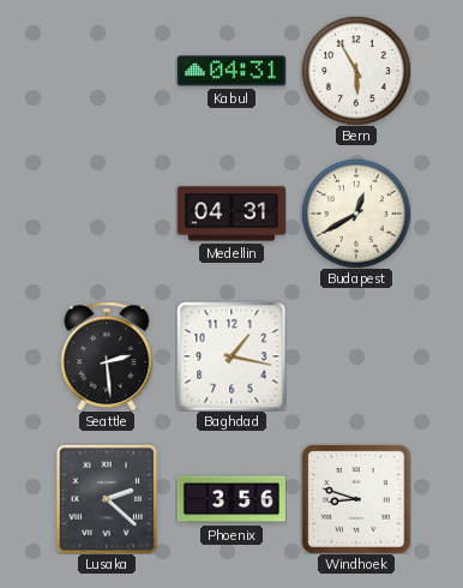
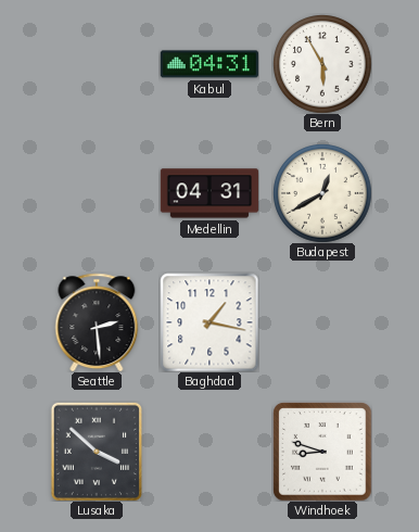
Lusaka: 2:22 -> 3:52 (97, 452)
Phoenix: 3:56 -> none (231, 499)
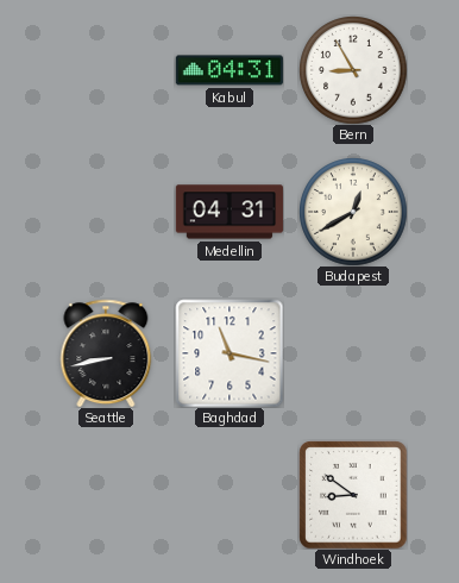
Bern: 5:55 -> 8:55 (353, 70)
Seattle: 2:29 -> 8:43 (106, 353)
Baghdad: 1:17 -> 11:17 (229, 353)
Lusaka: 3:52 -> none (97, 452)
Windhoek: 8:48 -> 8:51 (353, 495)
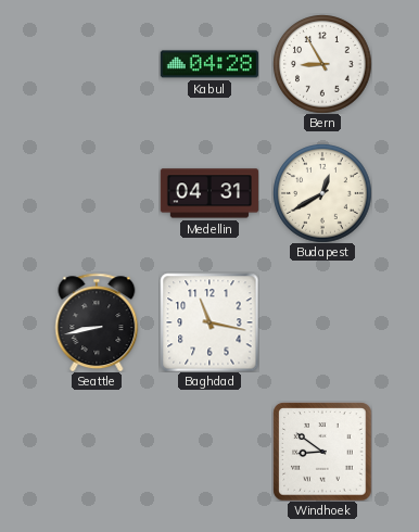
Kabul: 04:31 -> 04:28 (210, 64)
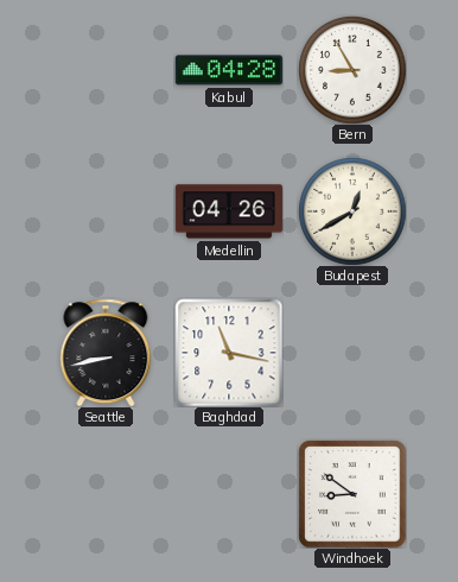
Medellin: 04:31 -> 04:26 (229, 211)
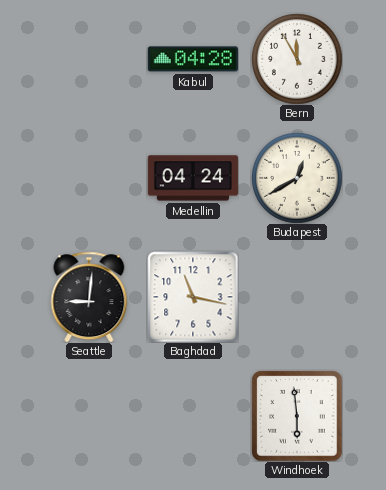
Bern: 8:55 -> 11:55 (297, 59)
Medellin: 04:26 -> 04:24 (193, 178)
Seattle: 8:43 -> 9:01 (89, 297)
Windhoek: 8:51 -> 5:59 (297, 416)
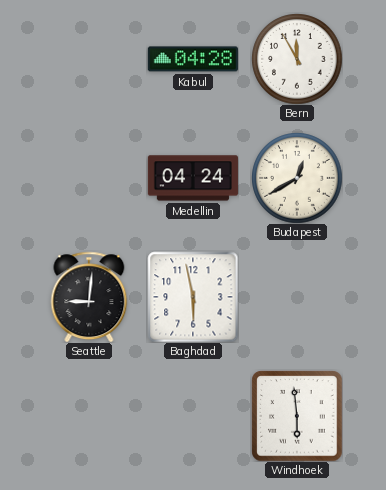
Baghdad: 11:17 -> 5:58 (193, 297)
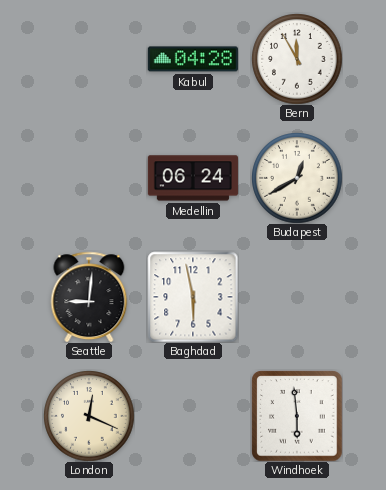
Medellin: 04:24 -> 06:24 (193, 178)
London: none -> 12:19 (89, 416)
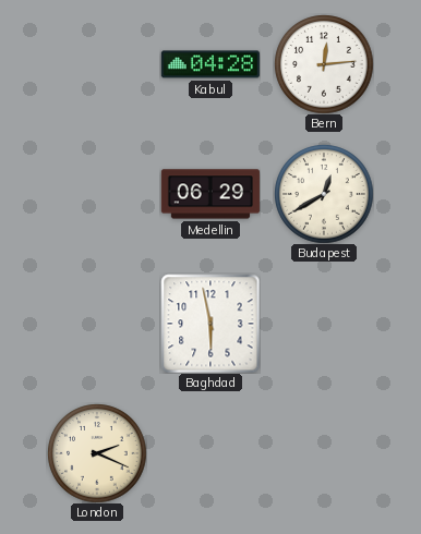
Bern: 11:55 -> 12:14 (324, 64)
Medellin: 06:24 -> 06:29 (211, 194)
Seattle: 9:01 -> none (89, 297)
London: 12:19 -> 2:19 (97, 453)
Windhoek: 5:59 -> none (297, 416)
